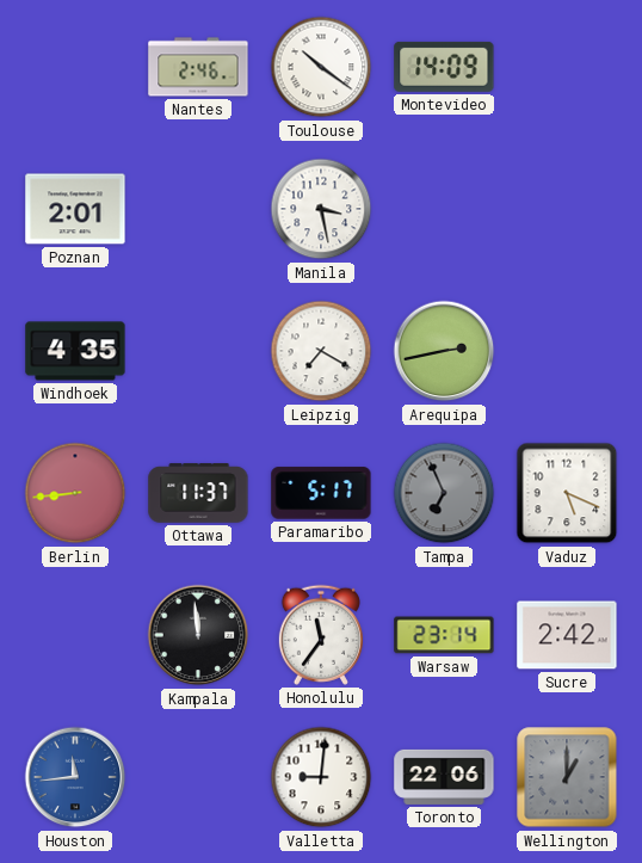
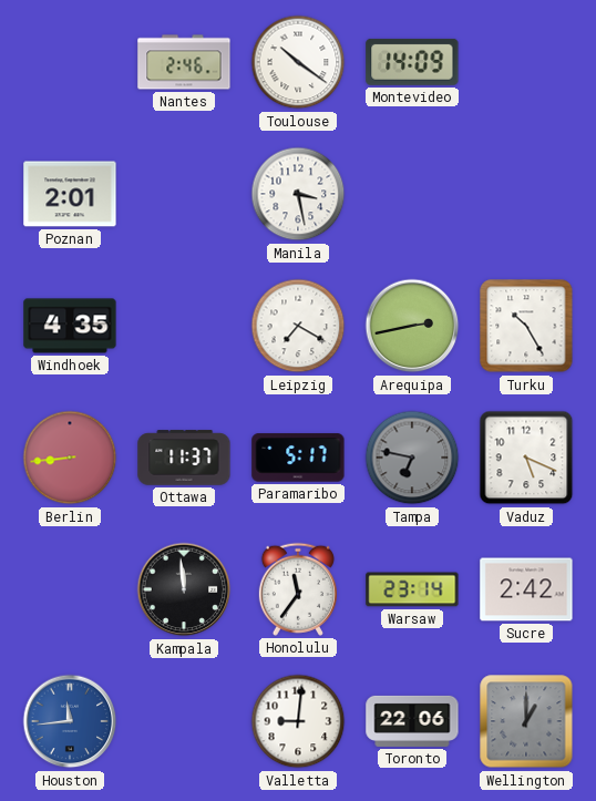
Turku: none -> 10:25 (526, 326)
Tampa: 6:56 -> 6:47 (412, 458)
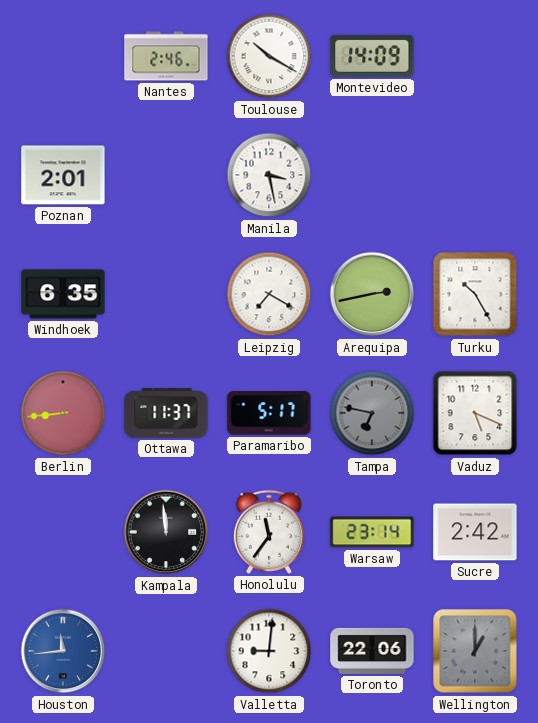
Toulouse: 10:21 -> 10:20 (269, 56)
Windhoek: 4:35 -> 6:35 (63, 294)
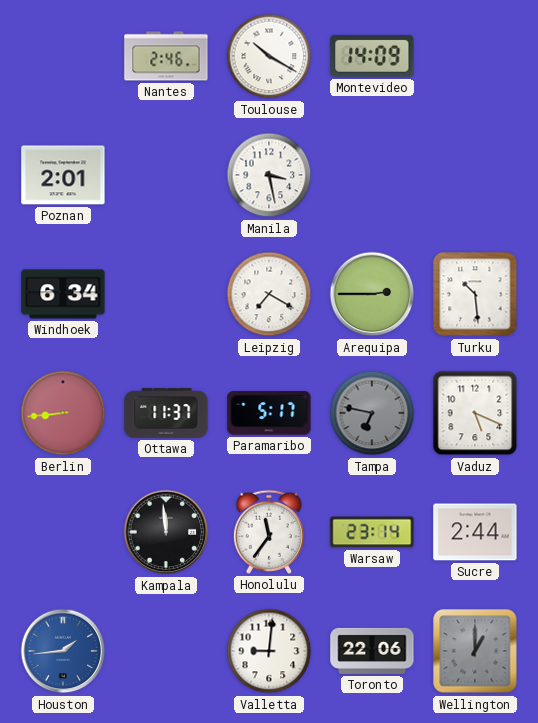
Windhoek: 6:35 -> 6:34 (63, 294)
Arequipa: 2:43 -> 2:45 (372, 294)
Turku: 10:25 -> 10:29 (475, 294)
Sucre: 2:42 -> 2:44 (475, 532)
Houston: 11:44 -> 1:44 (63, 651)
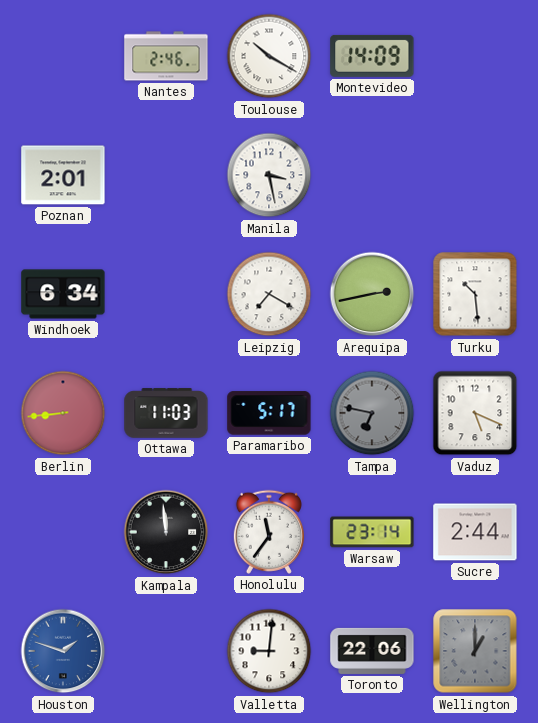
Arequipa: 2:45 -> 2:43 (372, 294)
Ottawa: 11:37 -> 11:03 (166, 413)
Houston: 1:44 -> 1:48 (63, 651)
